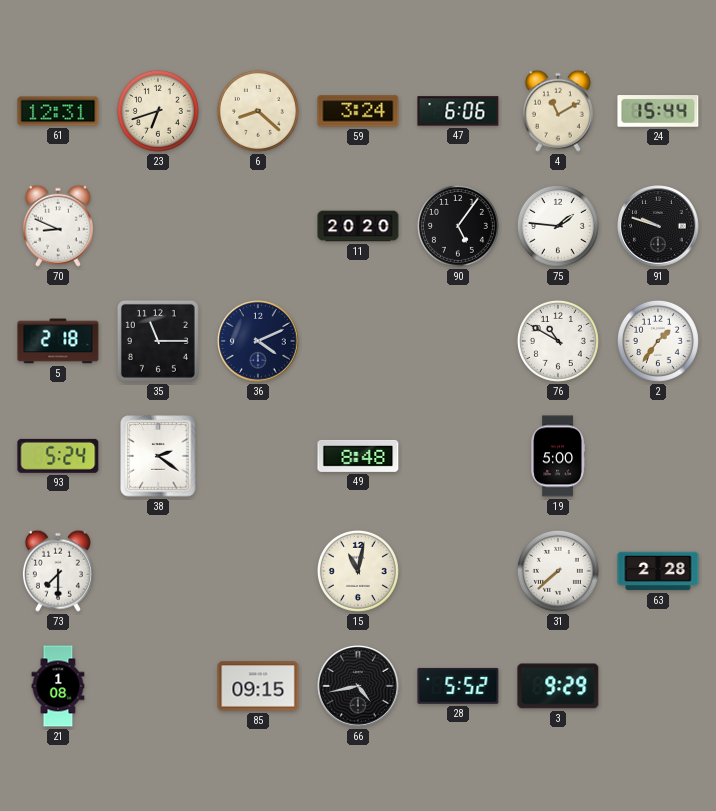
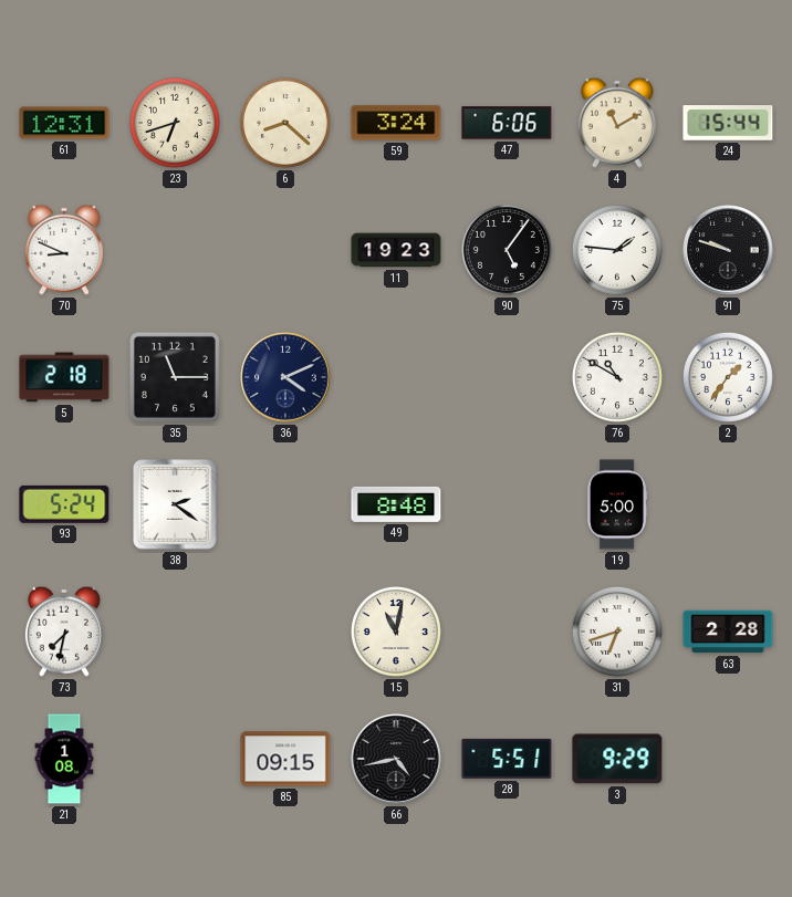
11: 20:20 -> 19:23 (396, 250)
73: 7:30 -> 7:32 (64, 632)
31: 7:38 -> 6:42 (617, 632)
28: 5:52 -> 5:51 (507, 759)
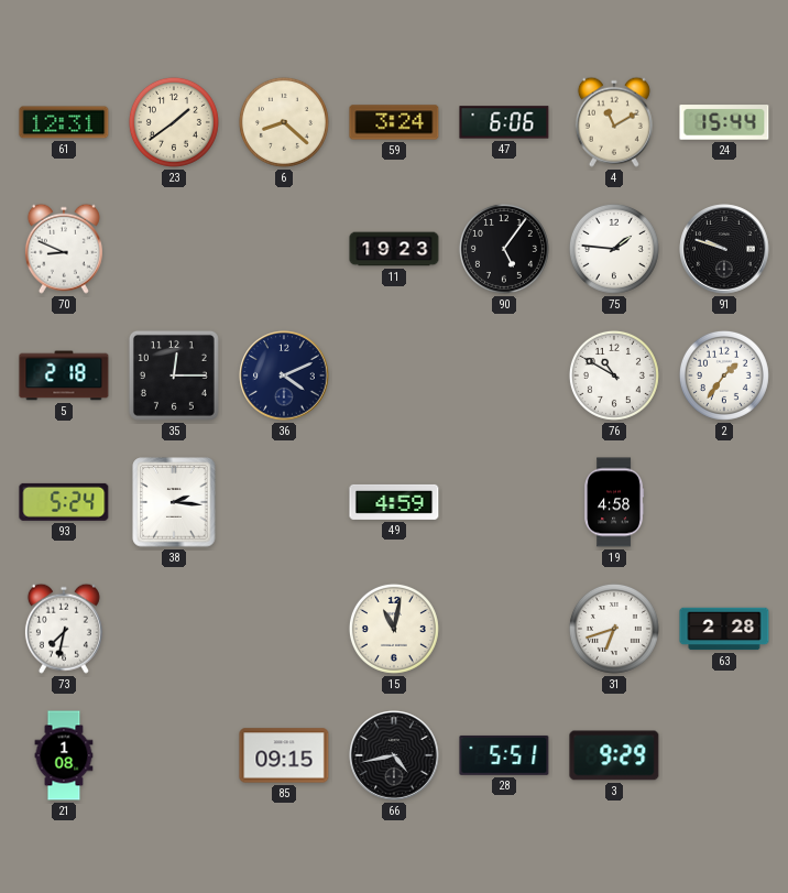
23: 6:42 -> 1:39 (174, 122)
35: 11:15 -> 12:15 (174, 375)
38: 2:21 -> 2:16 (174, 502)
49: 8:48 -> 4:59 (394, 502)
19: 5:00 -> 4:58 (614, 502)
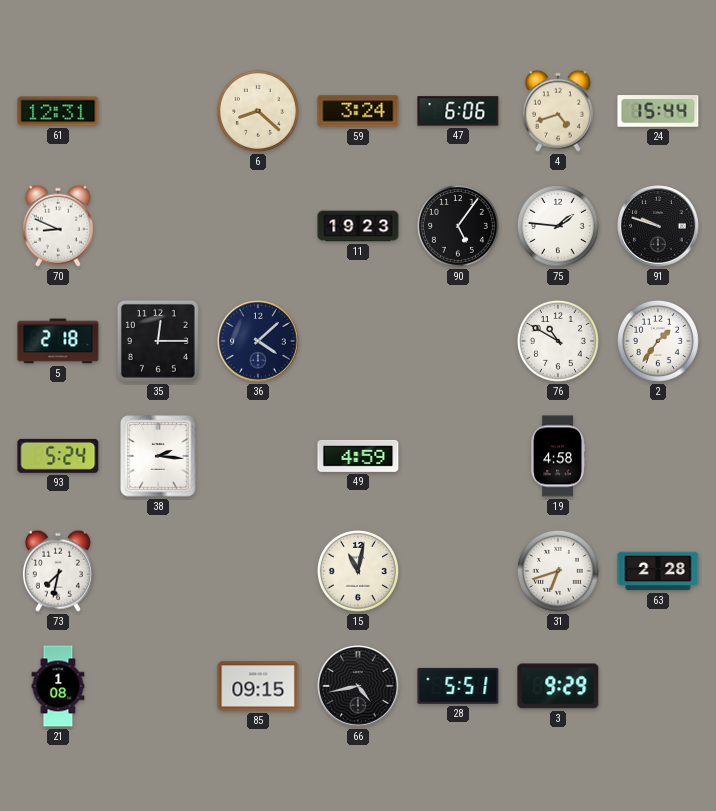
23: 1:39 -> none (174, 122)
4: 11:10 -> 4:42 (558, 111)
36: 4:11 -> 4:08 (258, 341)
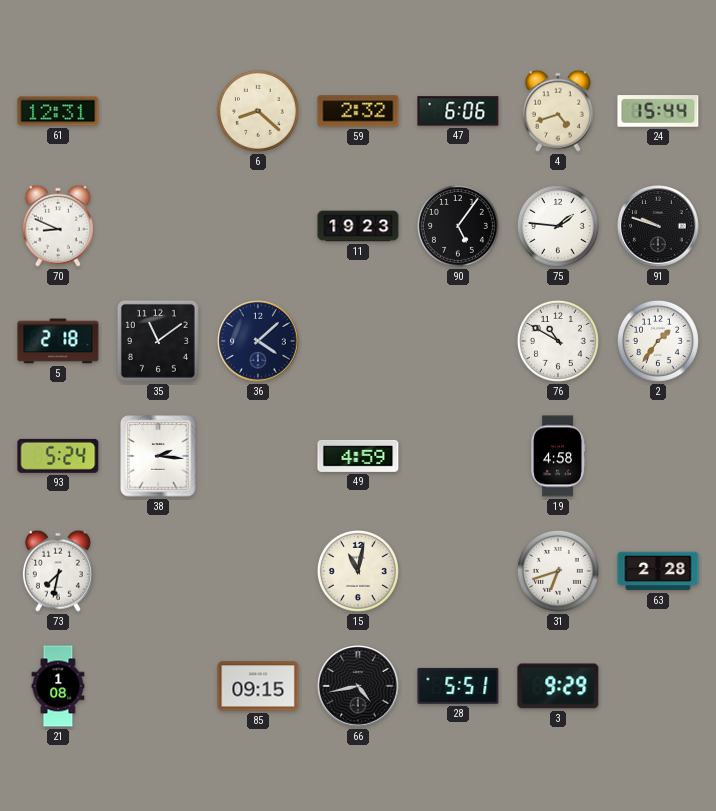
59: 3:24 -> 2:32 (358, 111)
35: 12:15 -> 11:09 (158, 341)
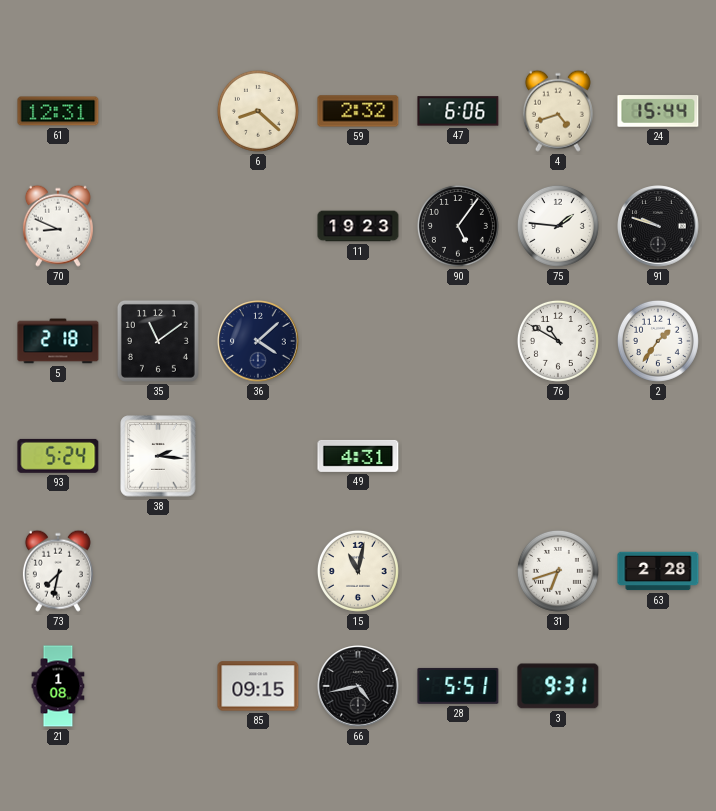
49: 4:59 -> 4:31 (358, 456)
19: 4:58 -> none (558, 456)
3: 9:29 -> 9:31 (558, 686)
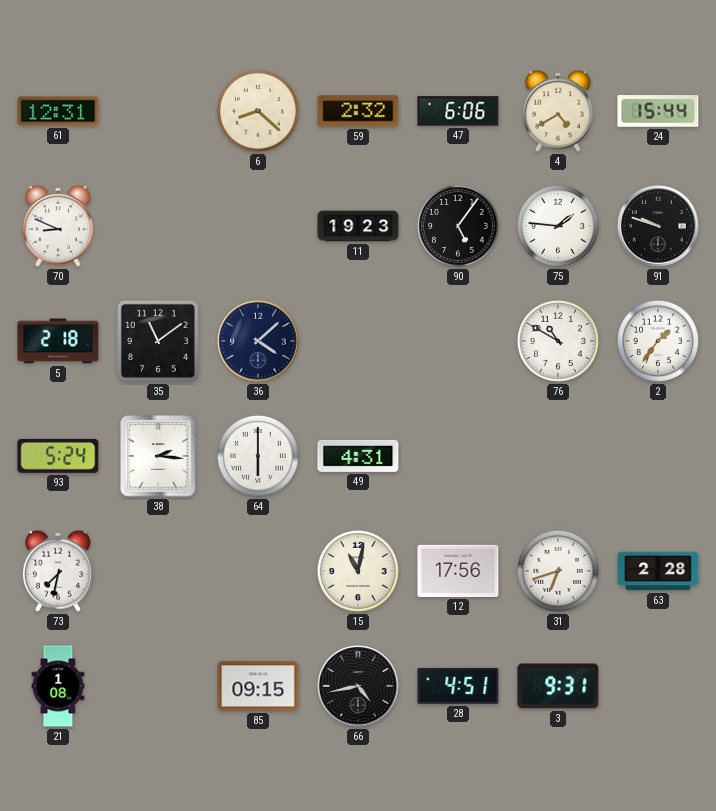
4: 4:42 -> 4:40 (558, 111)
64: none -> 6:00 (258, 456)
12: none -> 17:56 (458, 571)
28: 5:51 -> 4:51 (458, 686)
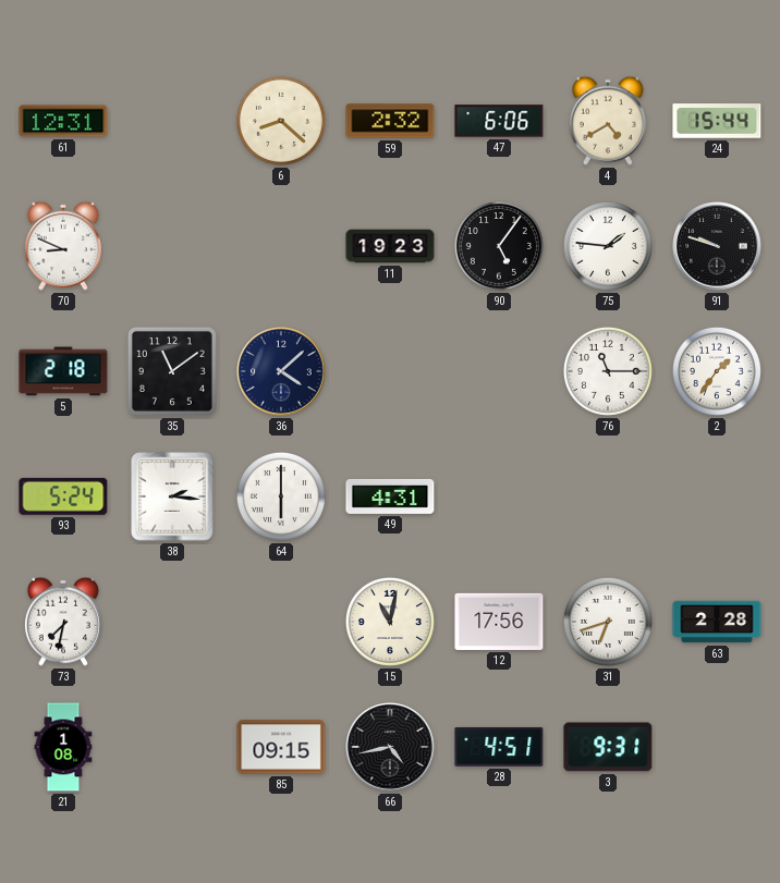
76: 10:50 -> 11:15 (608, 371)
